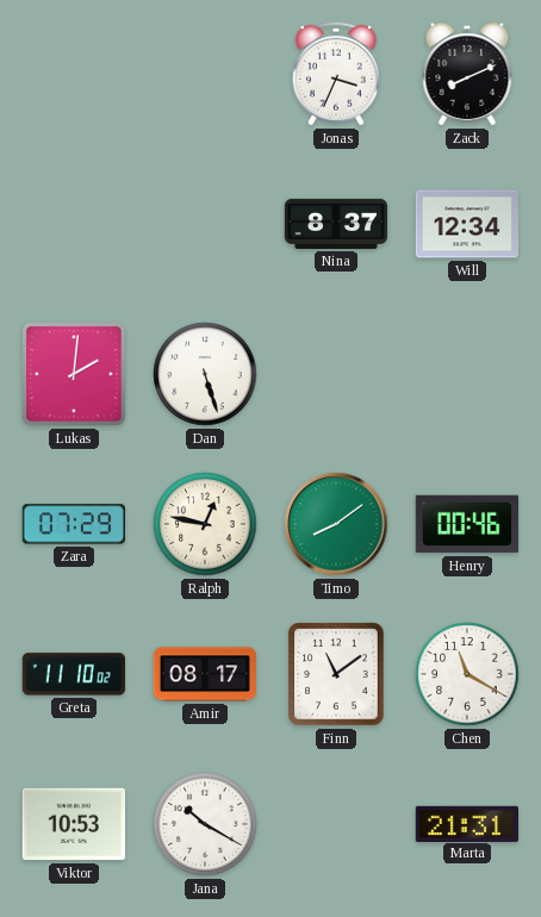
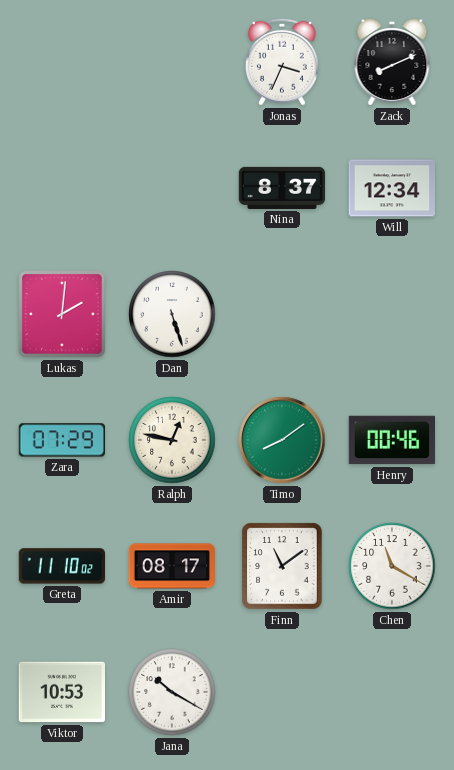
Marta: 21:31 -> none (466, 823)
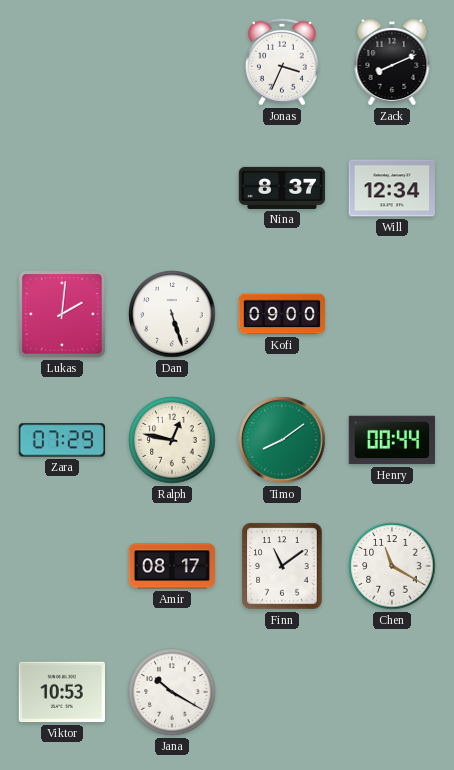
Kofi: none -> 09:00 (282, 314)
Henry: 00:46 -> 00:44 (391, 440)
Greta: 11:10 -> none (61, 566)
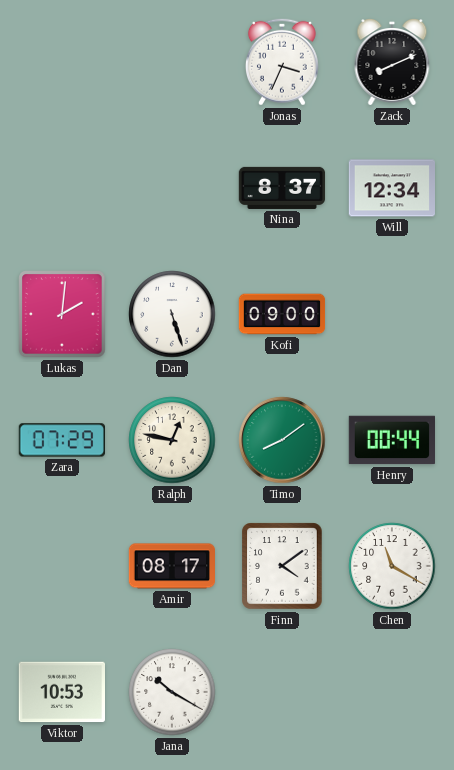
Finn: 11:09 -> 4:09 (282, 566)
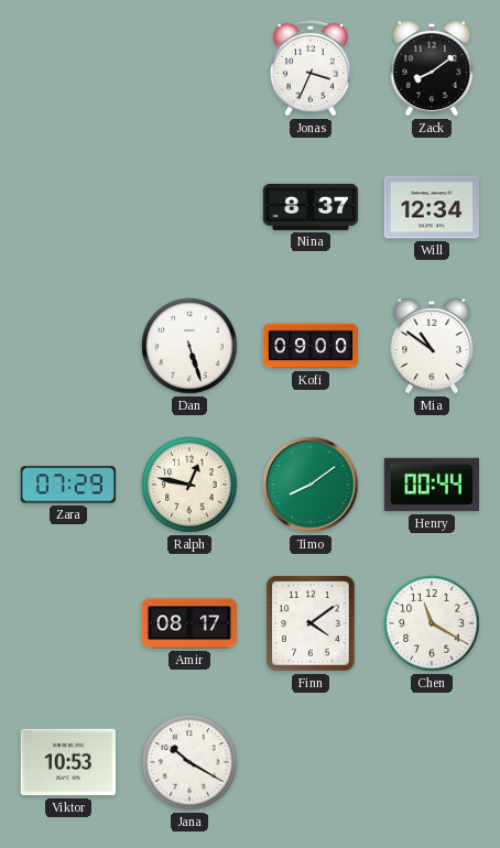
Zack: 8:11 -> 8:09 (432, 69)
Lukas: 2:01 -> none (62, 314)
Mia: none -> 10:51 (432, 347)
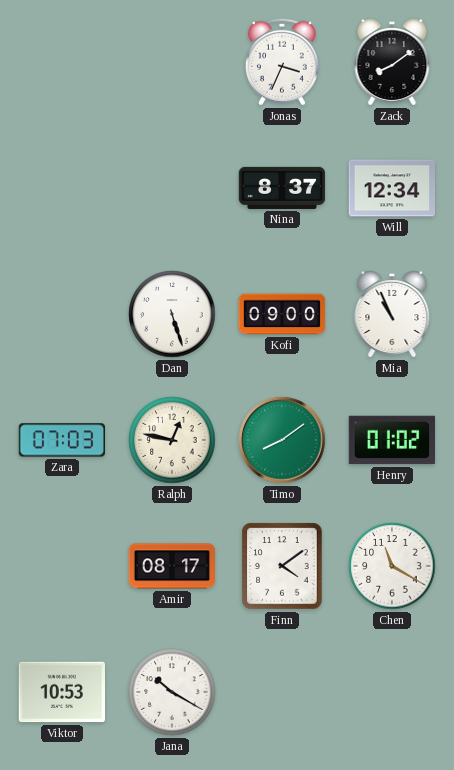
Mia: 10:51 -> 10:56 (392, 315)
Zara: 07:29 -> 07:03 (61, 440)
Henry: 00:44 -> 01:02 (391, 440)
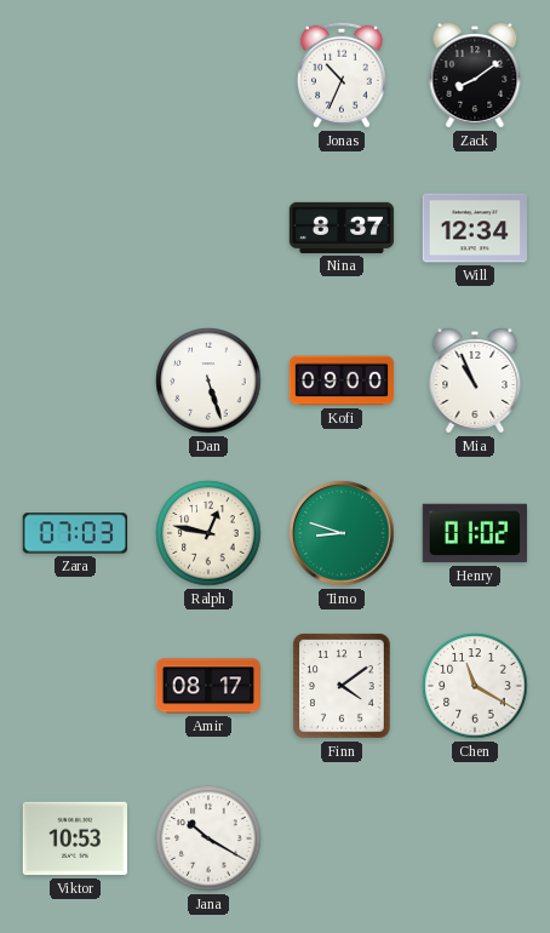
Jonas: 3:34 -> 10:34 (342, 75)
Timo: 8:09 -> 8:48 (342, 533)
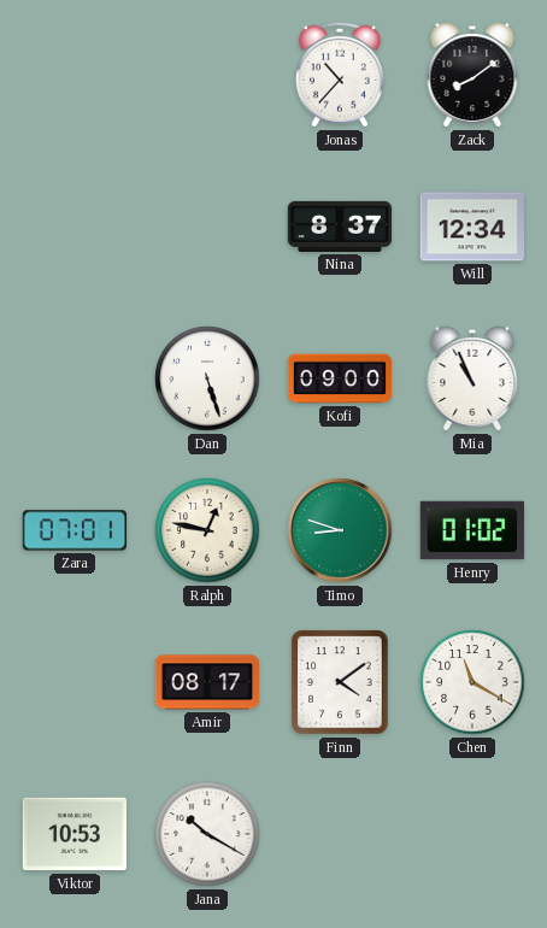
Jonas: 10:34 -> 10:37 (340, 75)
Zara: 07:03 -> 07:01 (73, 530)
